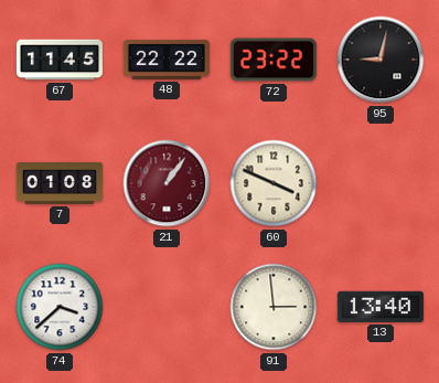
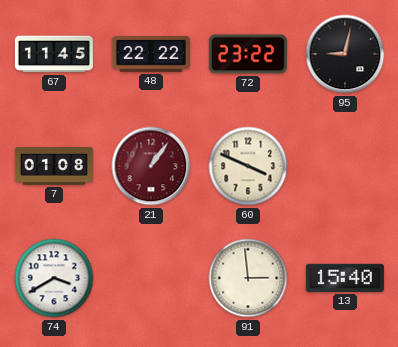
74: 3:38 -> 3:40 (54, 278)
13: 13:40 -> 15:40 (345, 278)
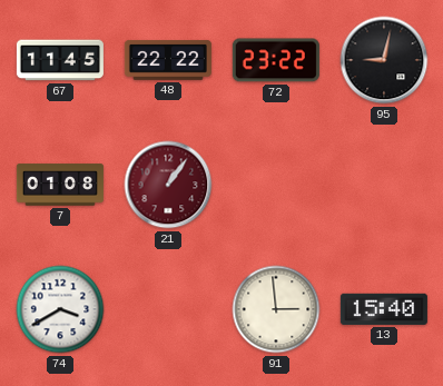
60: 3:49 -> none (248, 166)
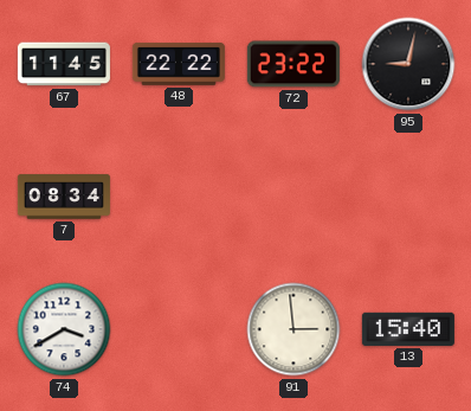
7: 01:08 -> 08:34 (64, 197)
21: 1:06 -> none (168, 185)
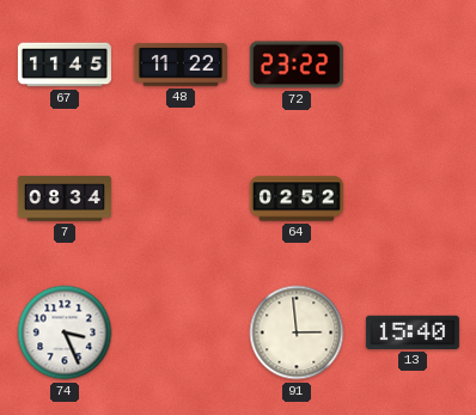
48: 22:22 -> 11:22 (181, 66)
95: 9:02 -> none (408, 64)
64: none -> 02:52 (297, 199)
74: 3:40 -> 3:26 (65, 332)
